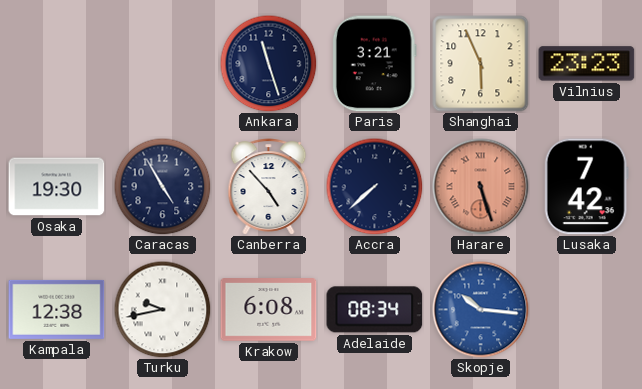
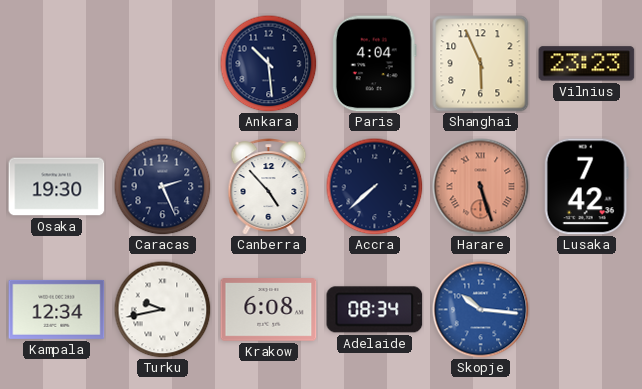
Ankara: 11:27 -> 10:29 (268, 63)
Paris: 3:21 -> 4:04 (374, 64)
Caracas: 4:55 -> 2:26 (162, 186)
Kampala: 12:38 -> 12:34 (57, 309)
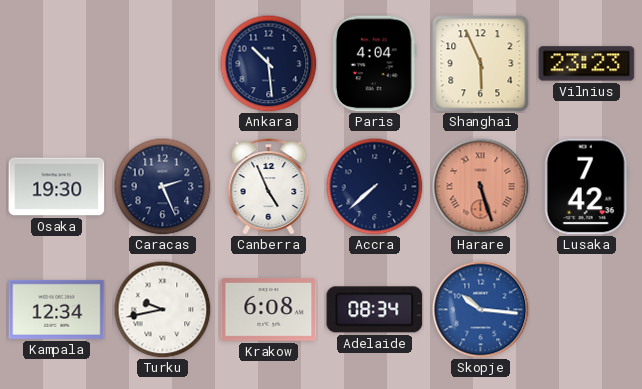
Canberra: 4:53 -> 4:56 (269, 187)
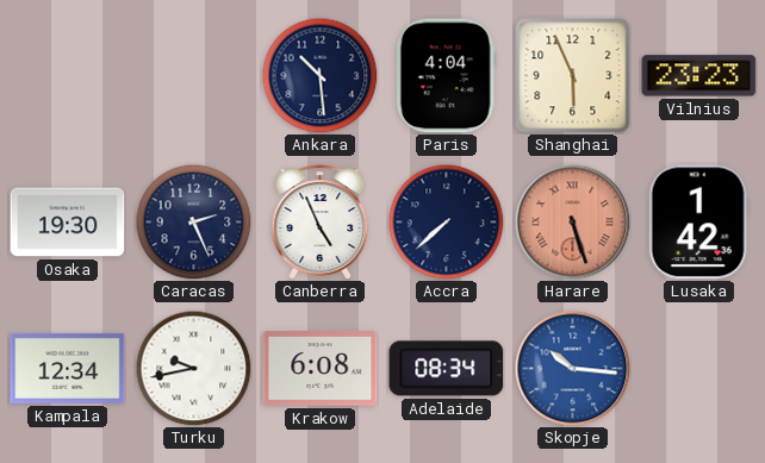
Lusaka: 7:42 -> 1:42 (698, 223)
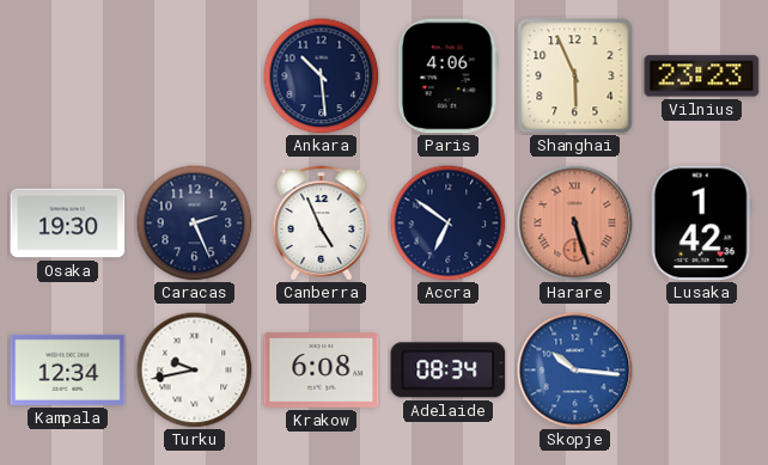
Paris: 4:04 -> 4:06 (447, 77)
Accra: 7:38 -> 6:51 (447, 222)
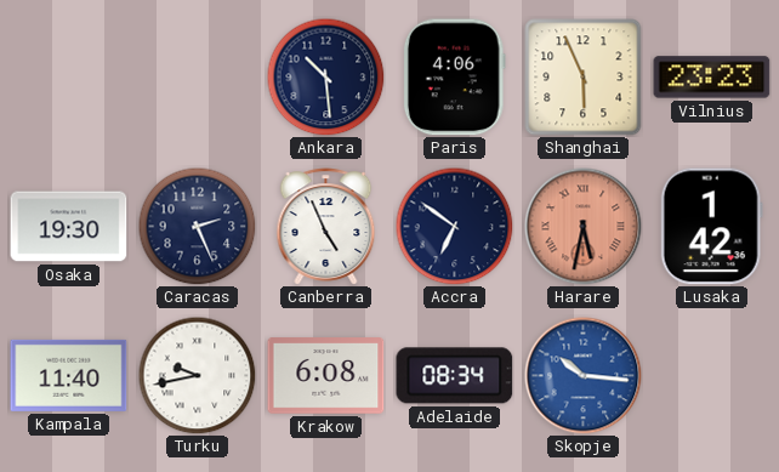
Harare: 5:27 -> 5:32 (584, 227)
Kampala: 12:34 -> 11:40 (69, 375)
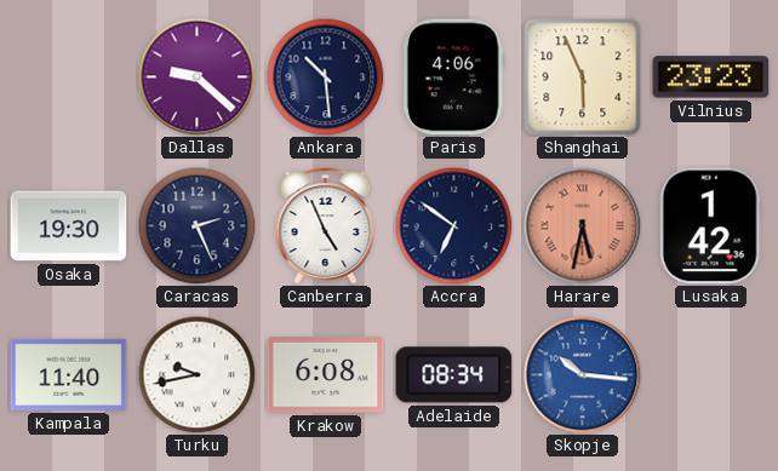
Dallas: none -> 9:22 (198, 77)
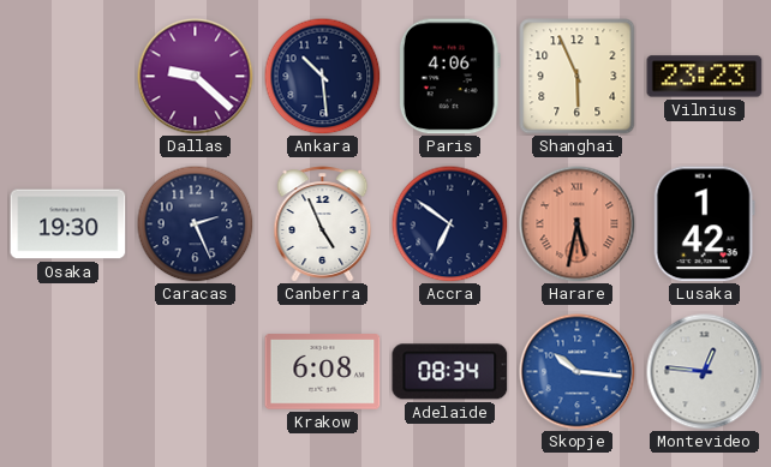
Kampala: 11:40 -> none (69, 374)
Turku: 9:43 -> none (196, 374)
Montevideo: none -> 12:46 (705, 372)
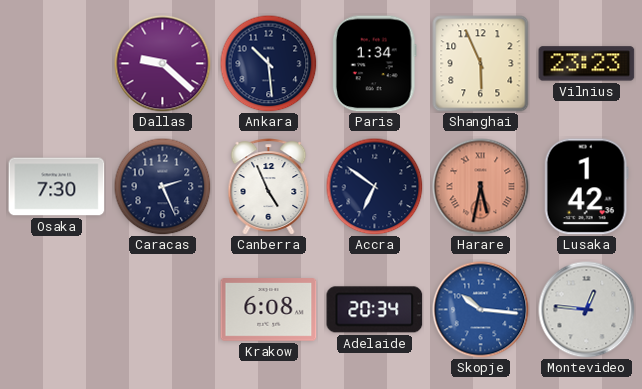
Paris: 4:06 -> 1:34 (374, 64)
Osaka: 19:30 -> 7:30 (57, 187)
Adelaide: 08:34 -> 20:34 (375, 310)
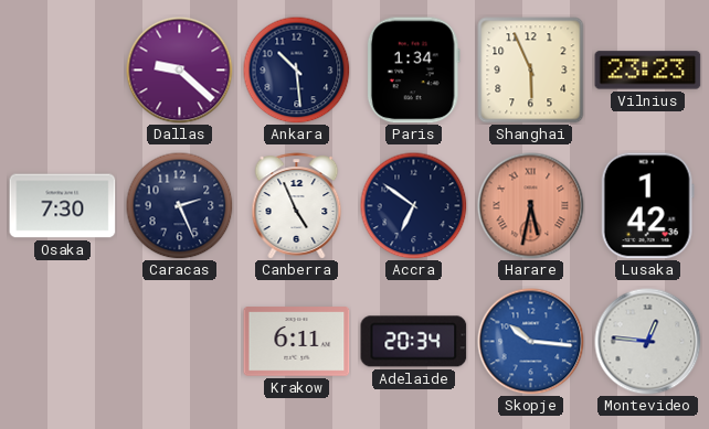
Krakow: 6:08 -> 6:11 (297, 342)
